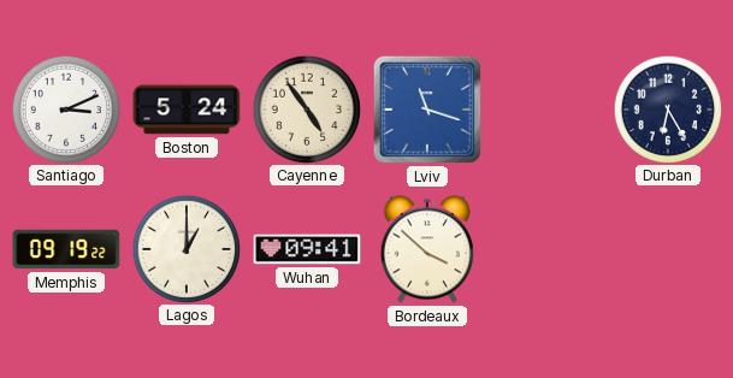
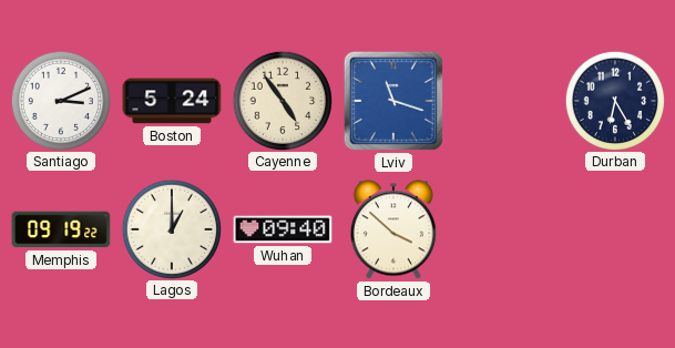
Wuhan: 09:41 -> 09:40 (283, 229)
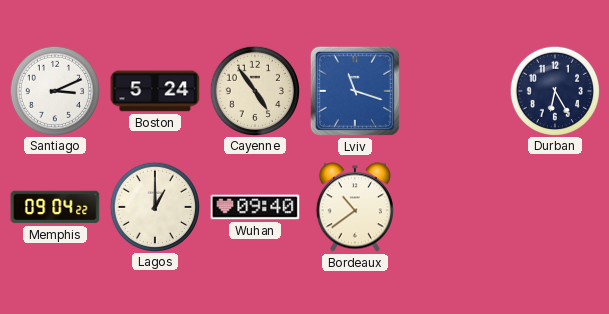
Memphis: 09:19 -> 09:04 (55, 207)
Bordeaux: 3:52 -> 10:39 (355, 207)
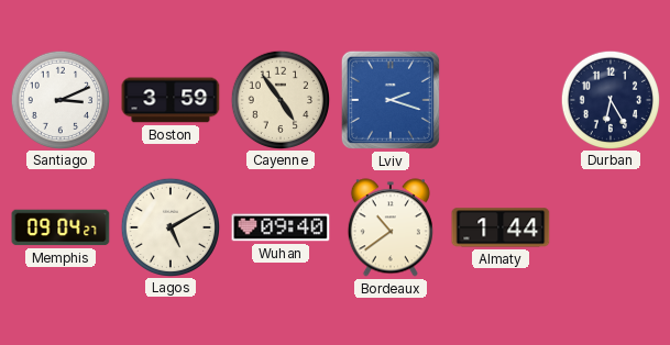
Boston: 5:24 -> 3:59 (171, 100)
Lviv: 11:18 -> 2:18 (391, 100)
Memphis: 09:04:22 -> 09:04:27 (61, 227)
Lagos: 1:00 -> 5:10 (169, 226)
Almaty: none -> 1:44 (501, 227)
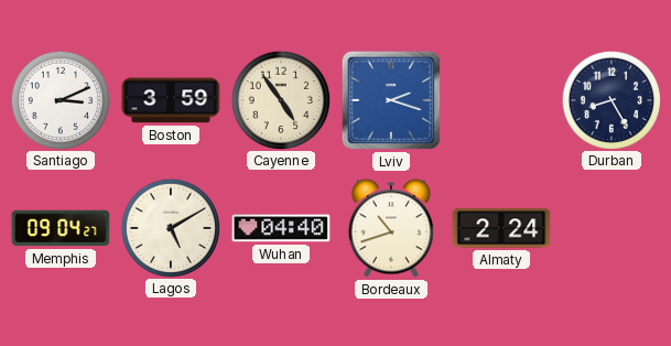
Durban: 6:25 -> 8:25 (610, 99)
Wuhan: 09:40 -> 04:40 (281, 228)
Bordeaux: 10:39 -> 10:42 (391, 228)
Almaty: 1:44 -> 2:24 (501, 228)
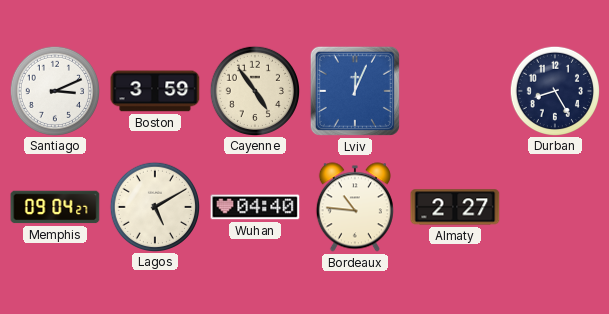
Lviv: 2:18 -> 12:04 (355, 91)
Bordeaux: 10:42 -> 10:46 (355, 207)
Almaty: 2:24 -> 2:27 (455, 207)
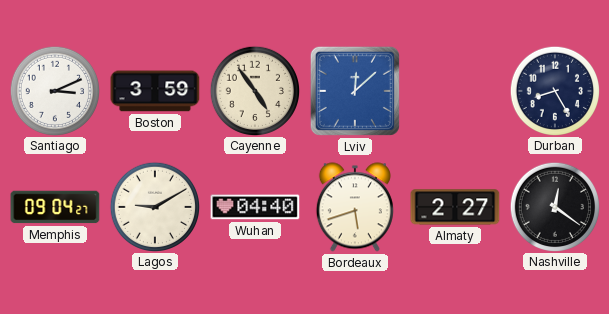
Lviv: 12:04 -> 12:08 (355, 91)
Lagos: 5:10 -> 9:10 (154, 206)
Bordeaux: 10:46 -> 5:42 (355, 207)
Nashville: none -> 12:21 (554, 206)
